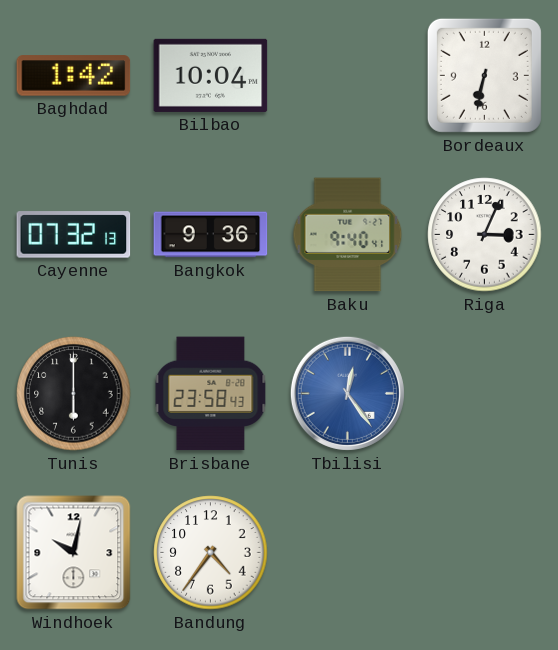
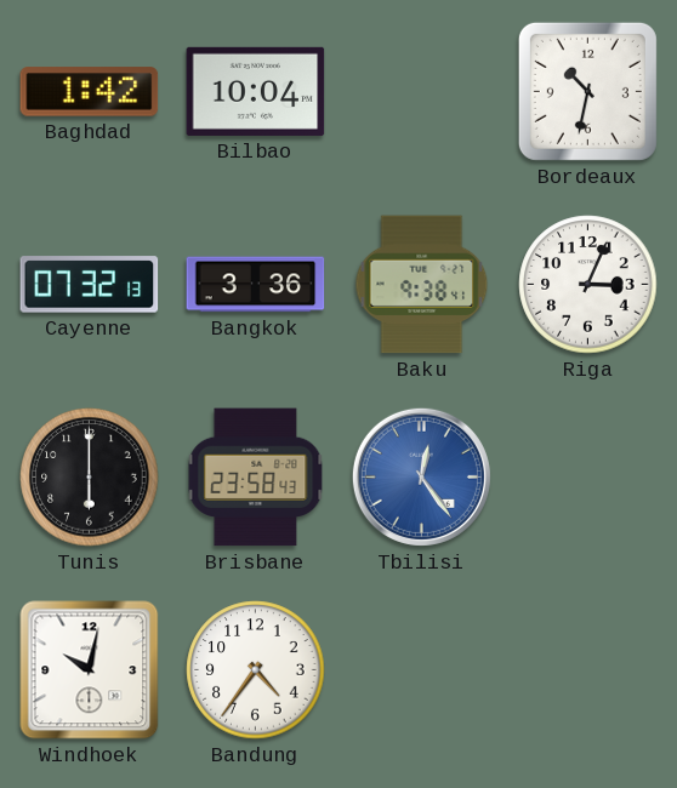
Bordeaux: 6:32 -> 10:32 (587, 91)
Bangkok: 9:36 -> 3:36 (256, 285)
Baku: 9:40 -> 9:38 (422, 285)
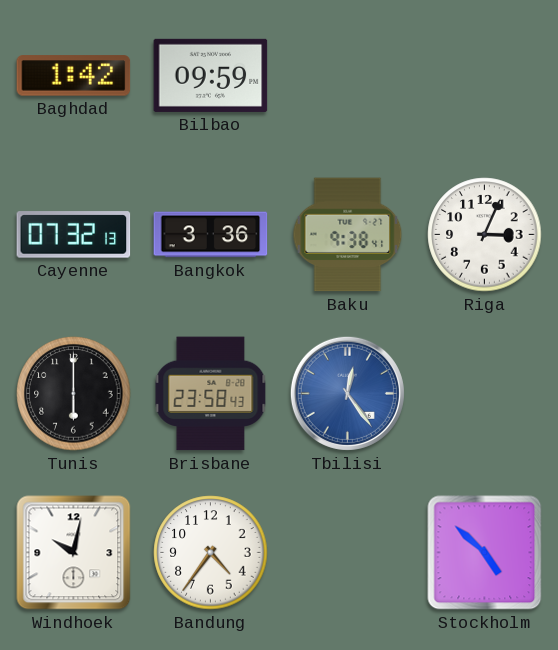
Bilbao: 10:04 -> 09:59 (211, 75)
Bordeaux: 10:32 -> none (587, 91)
Stockholm: none -> 4:52 (485, 553)
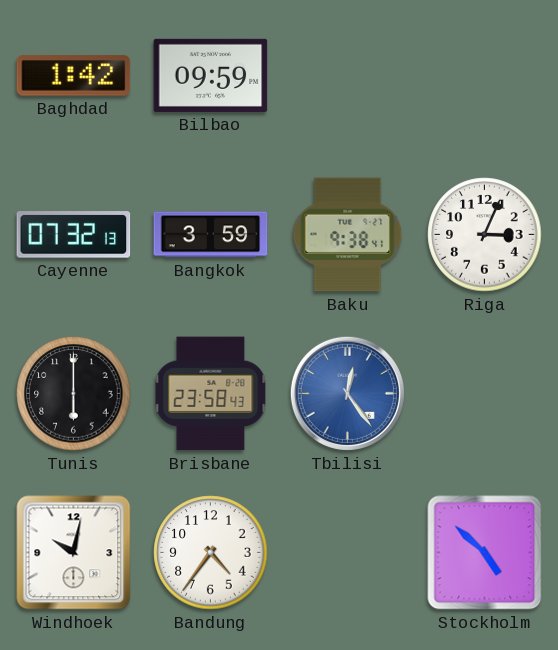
Bangkok: 3:36 -> 3:59 (211, 235)
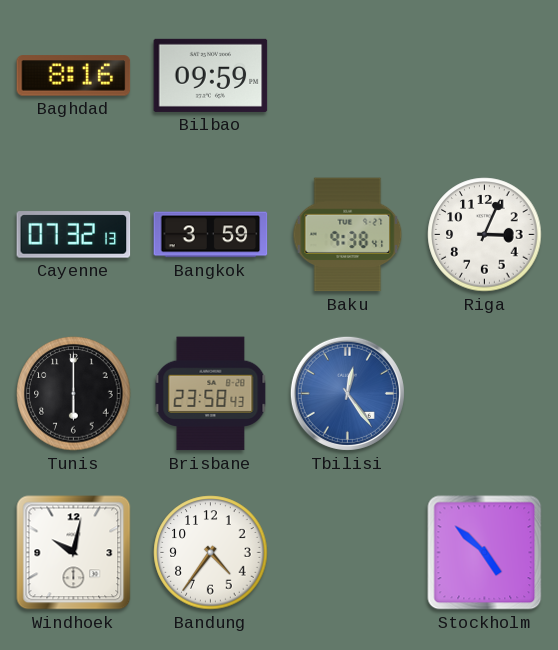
Baghdad: 1:42 -> 8:16 (74, 76)
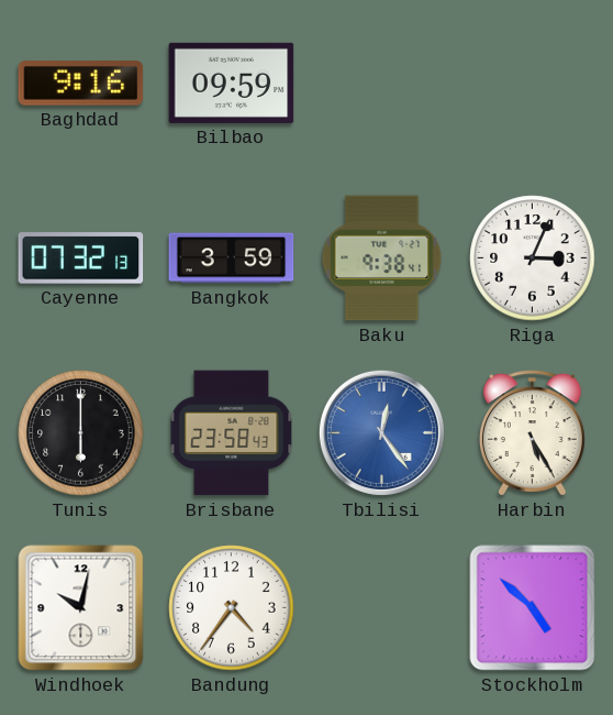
Baghdad: 8:16 -> 9:16 (81, 84)
Harbin: none -> 5:25 (533, 433)
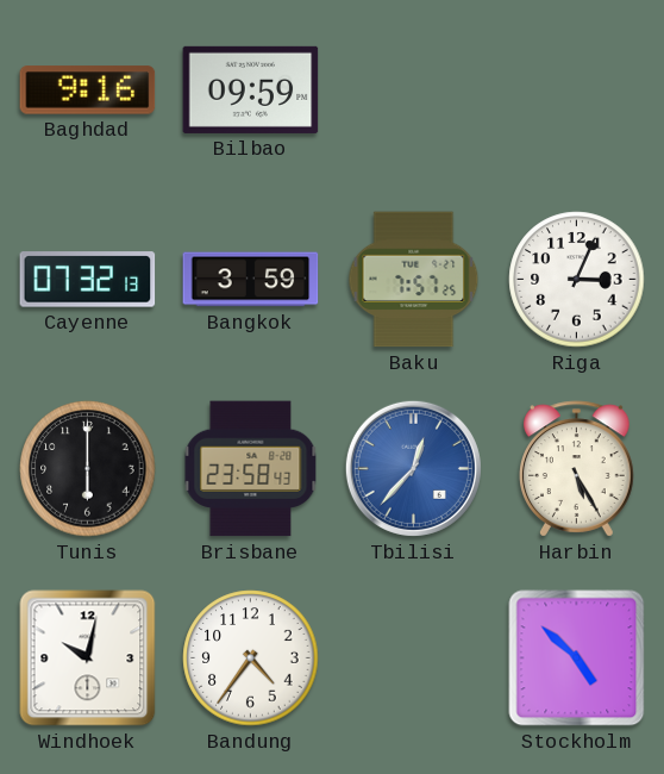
Baku: 9:38 -> 7:57 (414, 280)
Tbilisi: 12:24 -> 12:37 (413, 468)
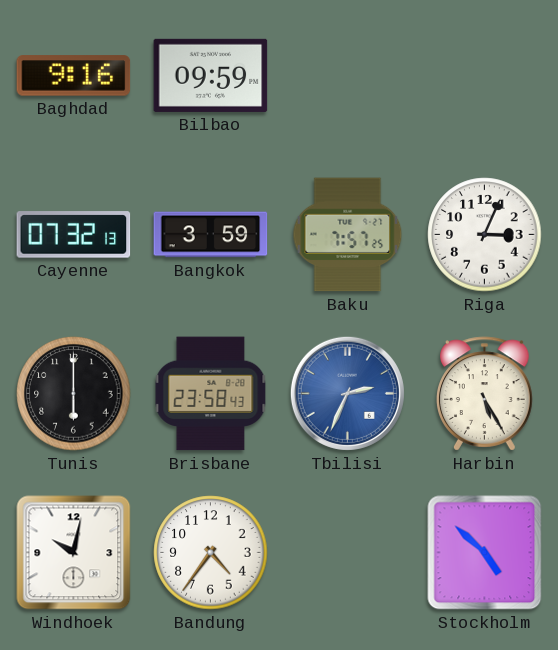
Tbilisi: 12:37 -> 2:34 (347, 393)
